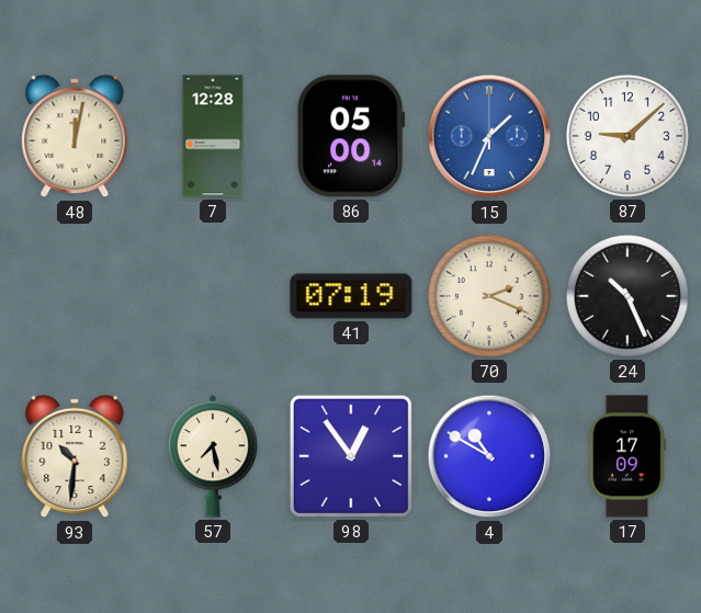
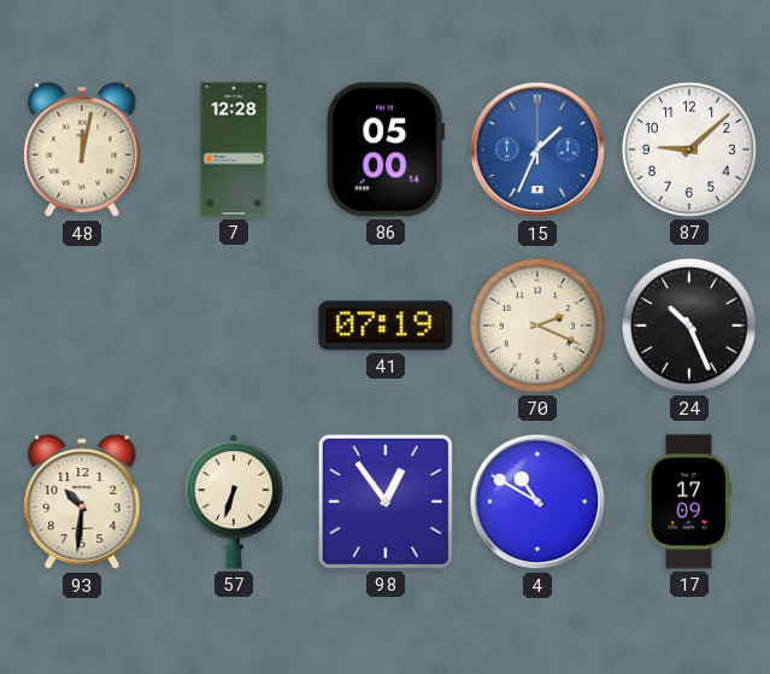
57: 7:28 -> 6:33 (234, 502)
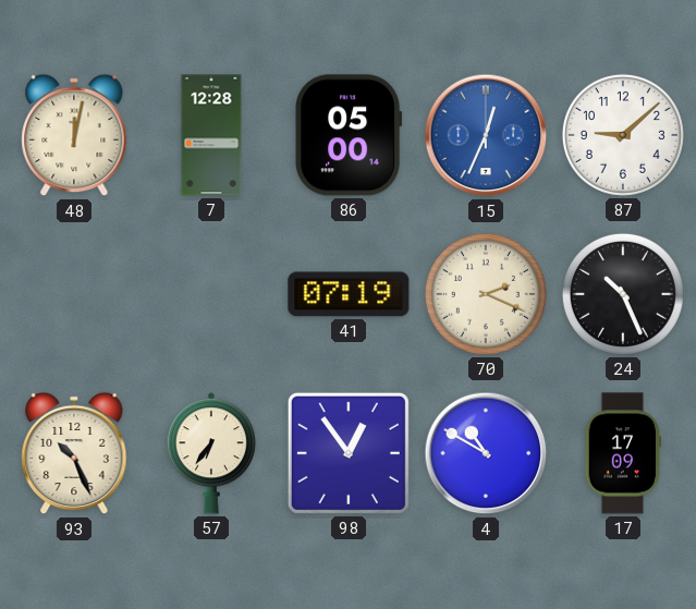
15: 1:34 -> 12:34 (486, 135)
93: 10:31 -> 10:26 (74, 453)
57: 6:33 -> 6:36 (211, 453)
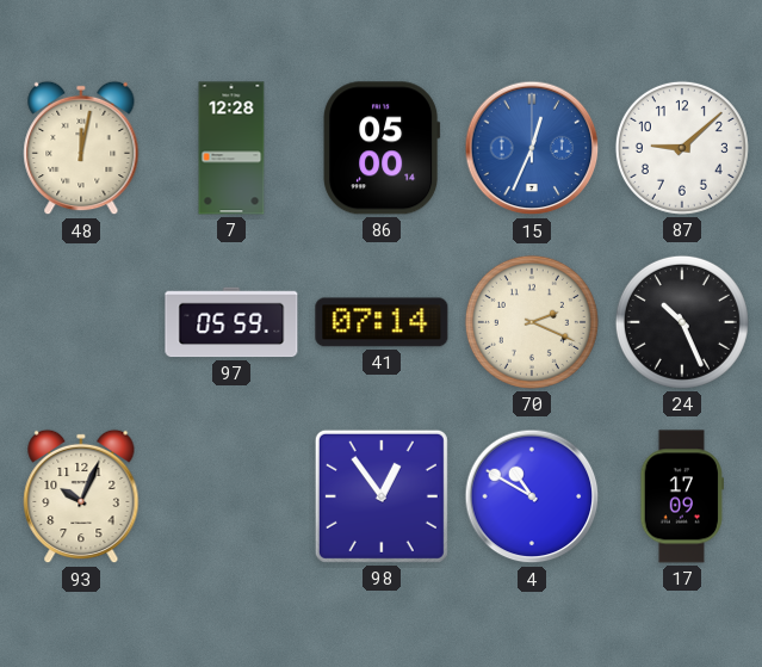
97: none -> 05:59 (231, 322)
41: 07:19 -> 07:14 (382, 322)
93: 10:26 -> 10:04 (81, 496)
57: 6:36 -> none (211, 453)
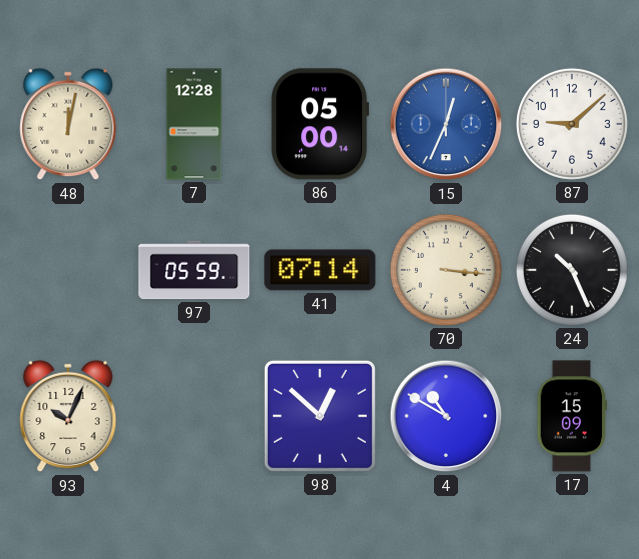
70: 2:19 -> 3:16 (446, 270)
98: 12:54 -> 12:52 (320, 416)
17: 17:09 -> 15:09 (571, 416)
